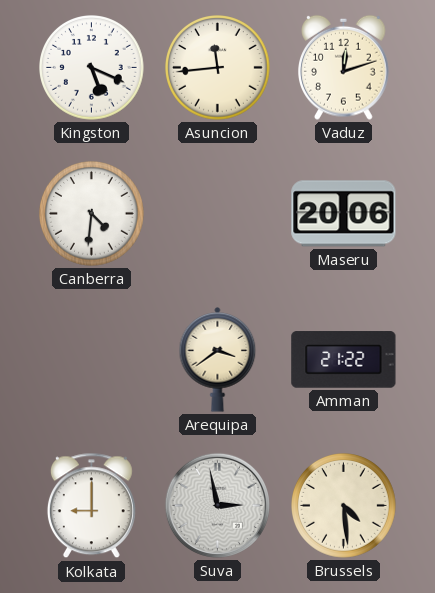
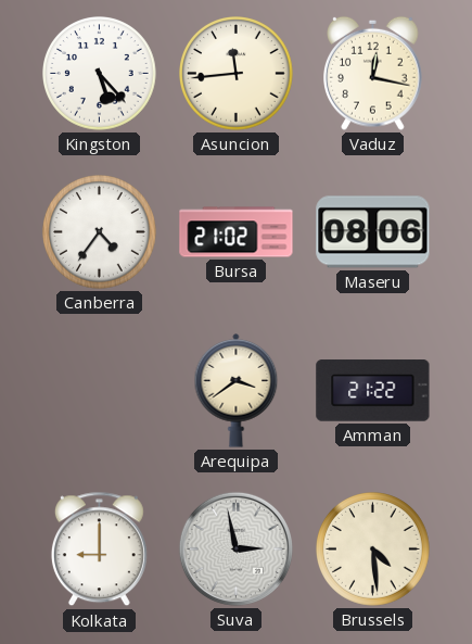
Kingston: 5:19 -> 5:23 (100, 74)
Vaduz: 12:12 -> 12:17 (373, 73)
Canberra: 4:31 -> 4:36 (100, 232)
Bursa: none -> 21:02 (237, 232)
Maseru: 20:06 -> 08:06 (373, 232)
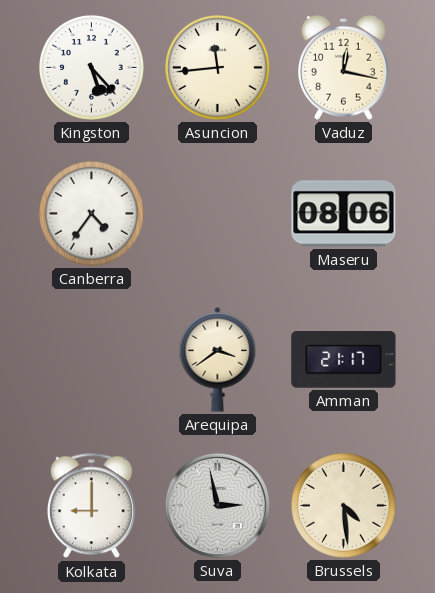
Bursa: 21:02 -> none (237, 232)
Amman: 21:22 -> 21:17 (344, 360)
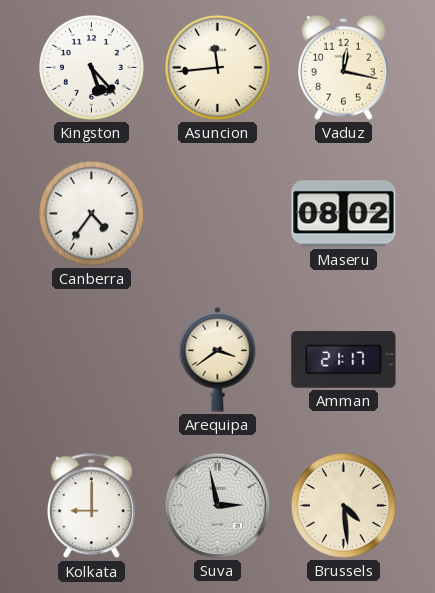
Maseru: 08:06 -> 08:02 (344, 214)
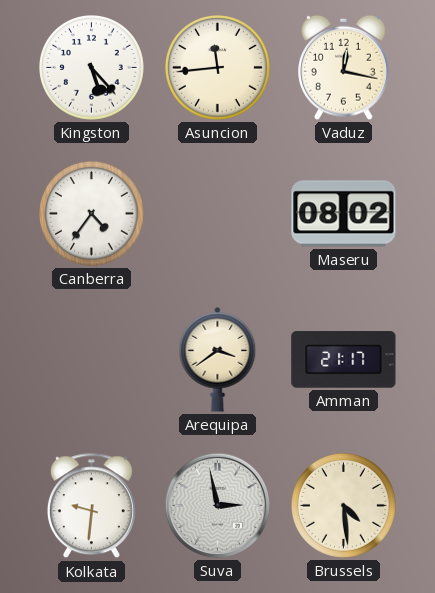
Kolkata: 9:00 -> 9:31 (91, 506)
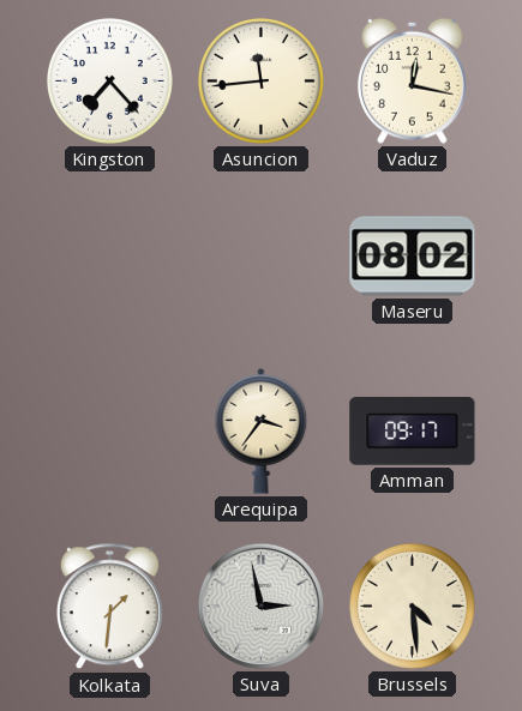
Kingston: 5:23 -> 7:23 (110, 82)
Canberra: 4:36 -> none (92, 214)
Arequipa: 3:39 -> 3:36 (262, 432)
Amman: 21:17 -> 09:17 (413, 432)
Kolkata: 9:31 -> 1:31 (109, 607)
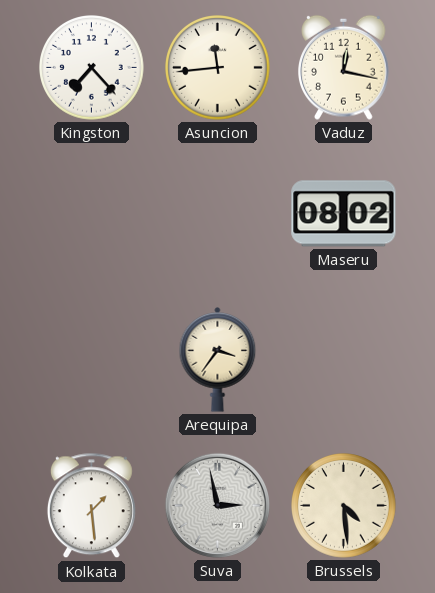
Amman: 09:17 -> none (413, 432)
Kolkata: 1:31 -> 1:29 (91, 506)
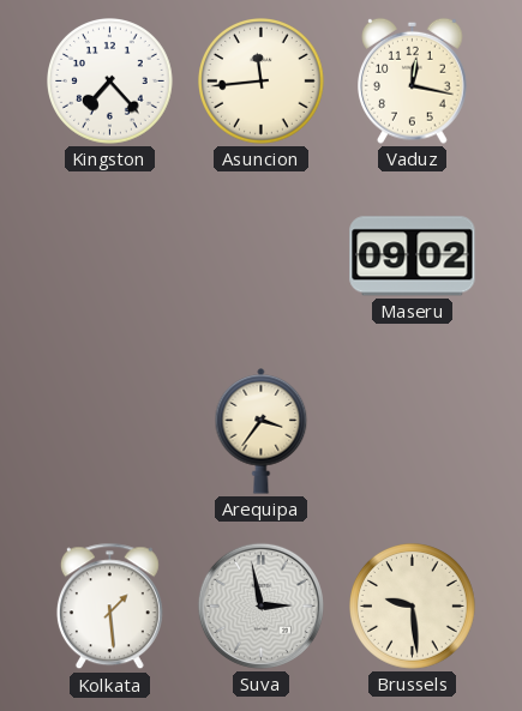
Maseru: 08:02 -> 09:02 (413, 257)
Brussels: 4:29 -> 9:29 (413, 607)
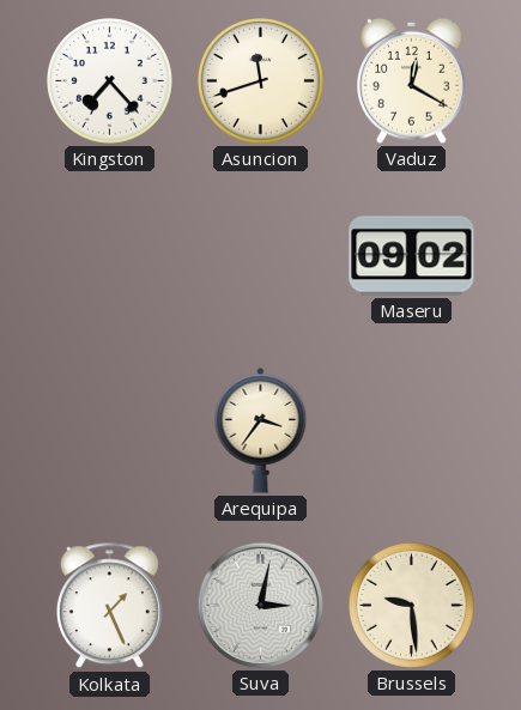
Asuncion: 11:44 -> 11:42 (261, 81)
Vaduz: 12:17 -> 12:20 (412, 80)
Kolkata: 1:29 -> 1:26 (109, 606)
Suva: 2:58 -> 3:02 (260, 605)
